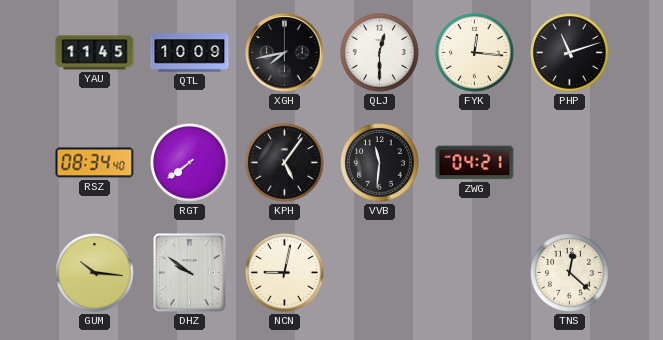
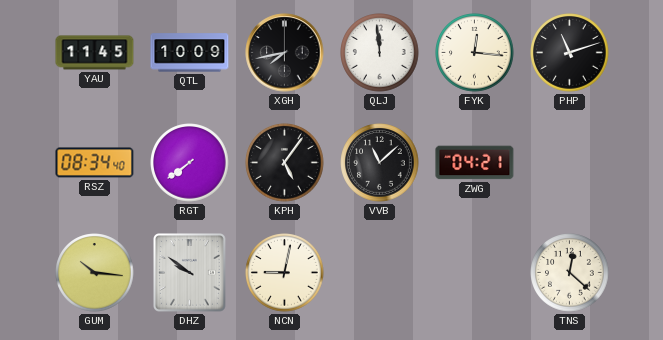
QLJ: 12:30 -> 11:59 (380, 53)
VVB: 11:31 -> 11:08 (380, 163)
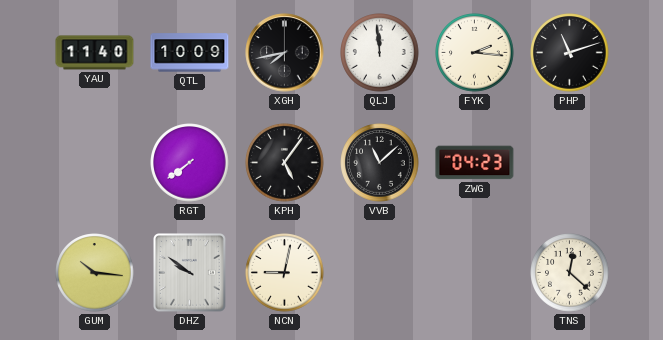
YAU: 11:45 -> 11:40 (95, 53)
FYK: 12:16 -> 2:16 (475, 53)
RSZ: 08:34 -> none (95, 163)
ZWG: 04:21 -> 04:23 (475, 163)
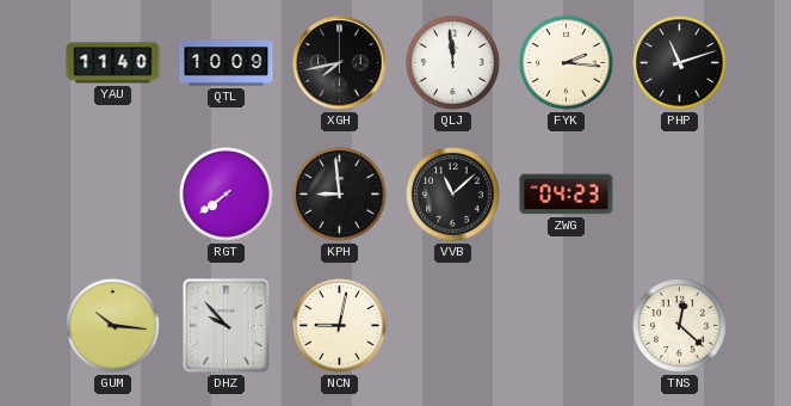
KPH: 5:06 -> 8:59 (340, 195)
DHZ: 9:51 -> 9:53 (227, 326)
